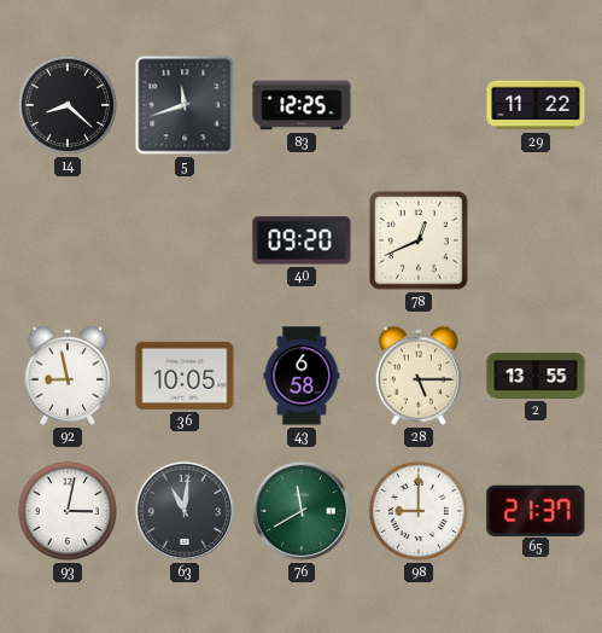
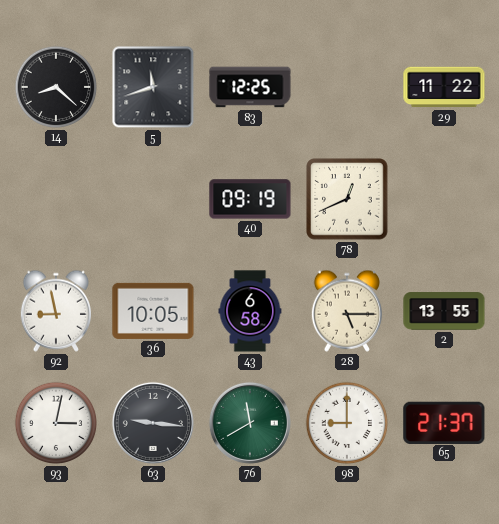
40: 09:20 -> 09:19 (250, 199)
63: 11:01 -> 9:16 (153, 423)
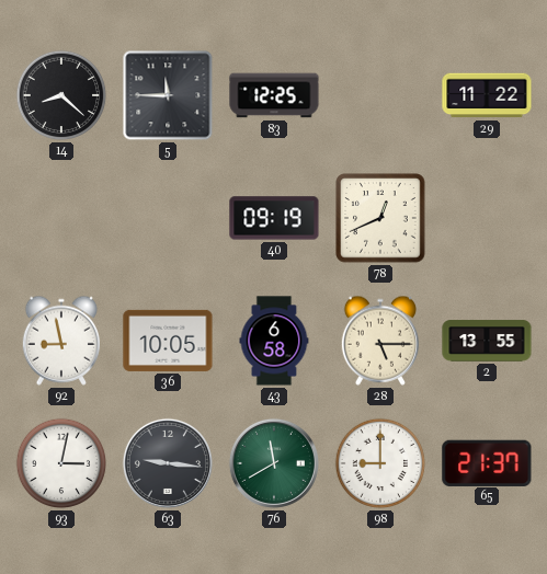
5: 11:42 -> 11:45 (168, 95)
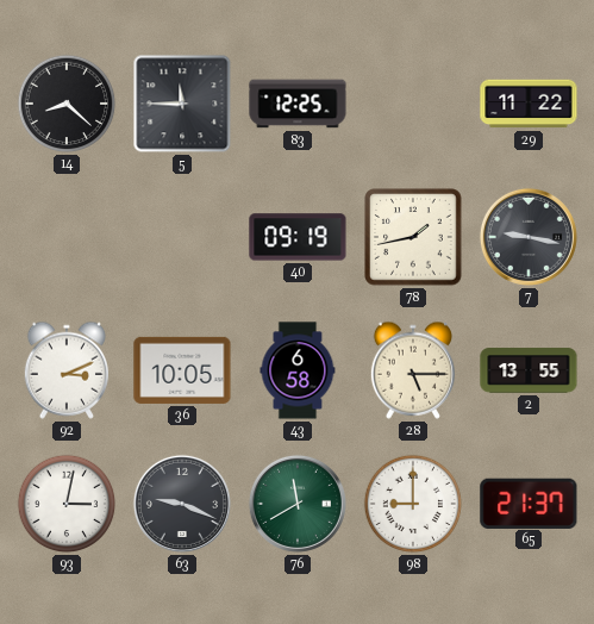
78: 12:41 -> 1:43 (413, 237)
7: none -> 9:17 (529, 237)
92: 8:58 -> 3:11 (65, 370)
63: 9:16 -> 9:19 (182, 504)
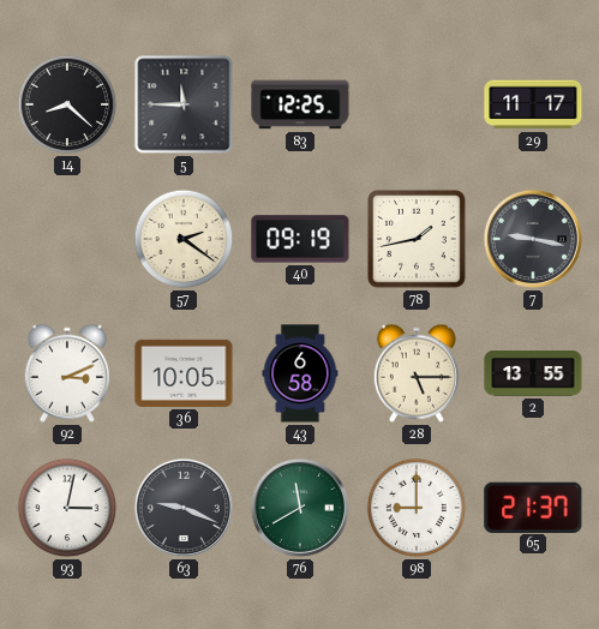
29: 11:22 -> 11:17 (533, 104)
57: none -> 2:21 (184, 239)
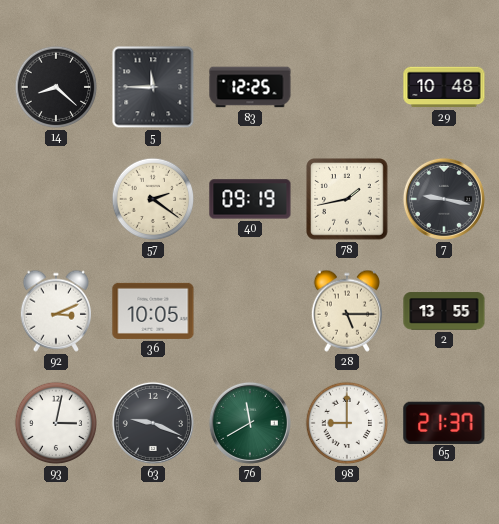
29: 11:17 -> 10:48 (444, 87)
43: 6:58 -> none (300, 373)
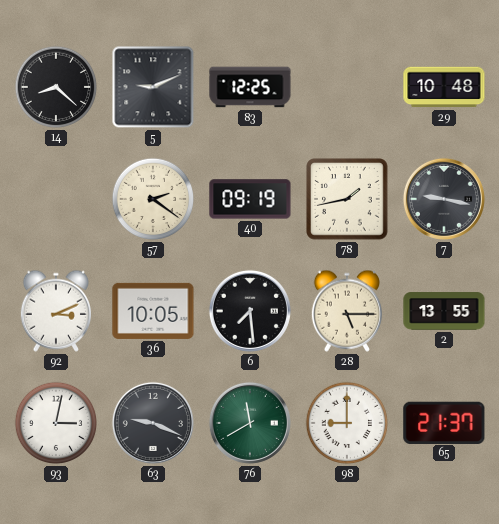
5: 11:45 -> 9:11 (153, 87)
6: none -> 7:29 (250, 311)
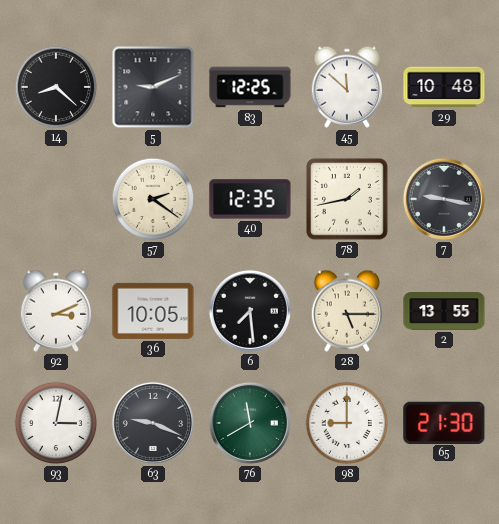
45: none -> 11:52 (346, 87)
40: 09:19 -> 12:35 (250, 199)
65: 21:37 -> 21:30 (444, 422)
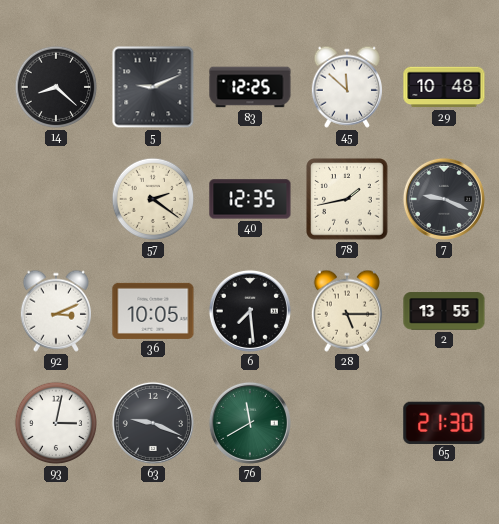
7: 9:17 -> 9:19 (444, 199)
98: 9:00 -> none (347, 423)
